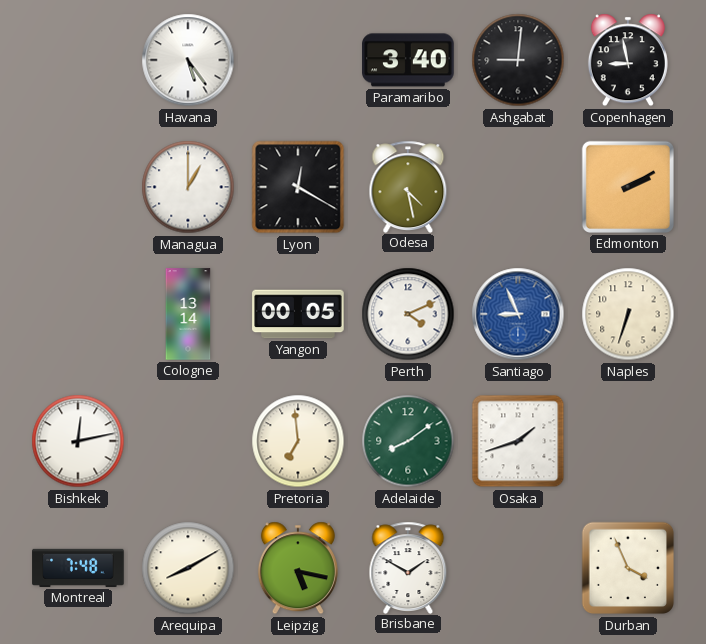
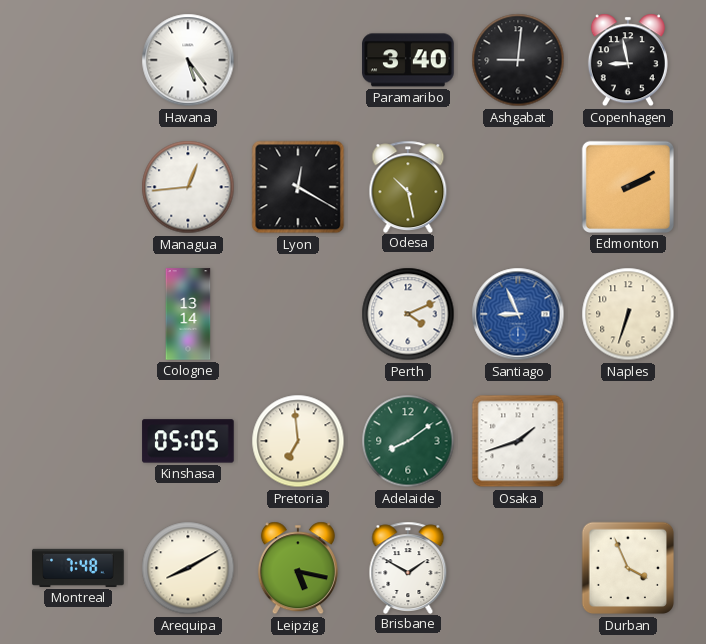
Managua: 1:00 -> 12:44 (188, 187)
Odesa: 4:28 -> 10:28 (408, 186)
Yangon: 00:05 -> none (298, 314)
Bishkek: 12:13 -> none (78, 441)
Kinshasa: none -> 05:05 (188, 441)
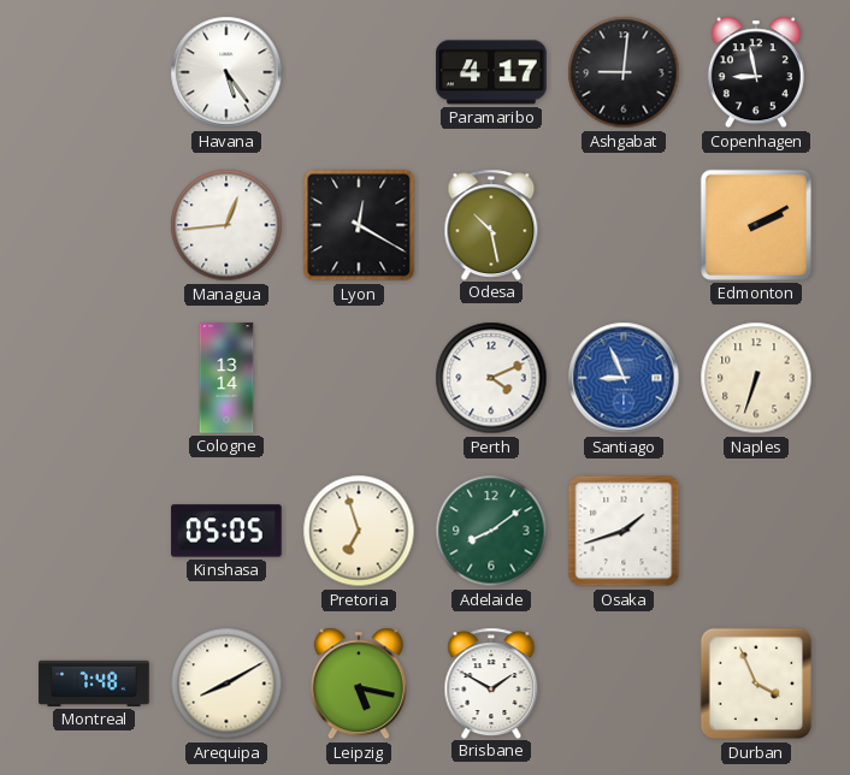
Paramaribo: 3:40 -> 4:17 (491, 72)
Pretoria: 6:59 -> 6:57 (359, 531)
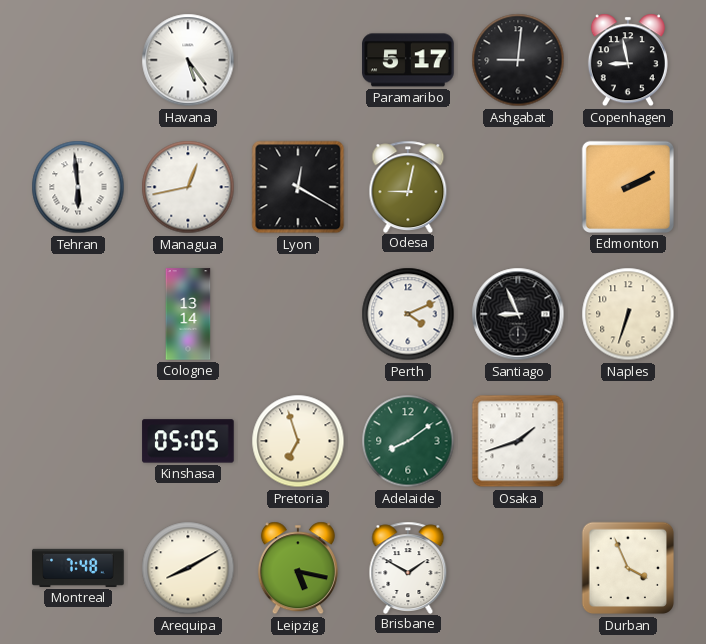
Paramaribo: 4:17 -> 5:17 (408, 60)
Tehran: none -> 5:59 (78, 187)
Managua: 12:44 -> 12:43 (188, 187)
Odesa: 10:28 -> 9:02 (408, 186)
Santiago dial: blue -> black (518, 314)
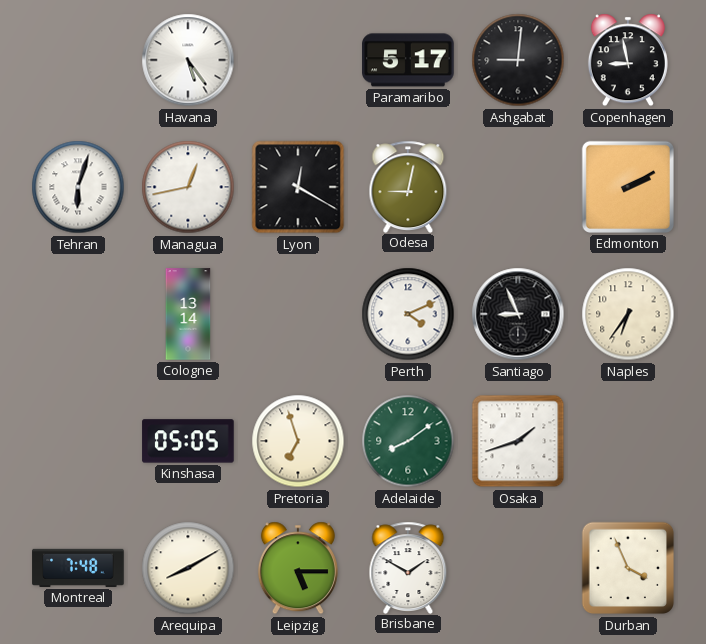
Tehran: 5:59 -> 6:03 (78, 187)
Naples: 6:33 -> 6:36 (628, 314)
Leipzig: 5:17 -> 5:15 (298, 568)
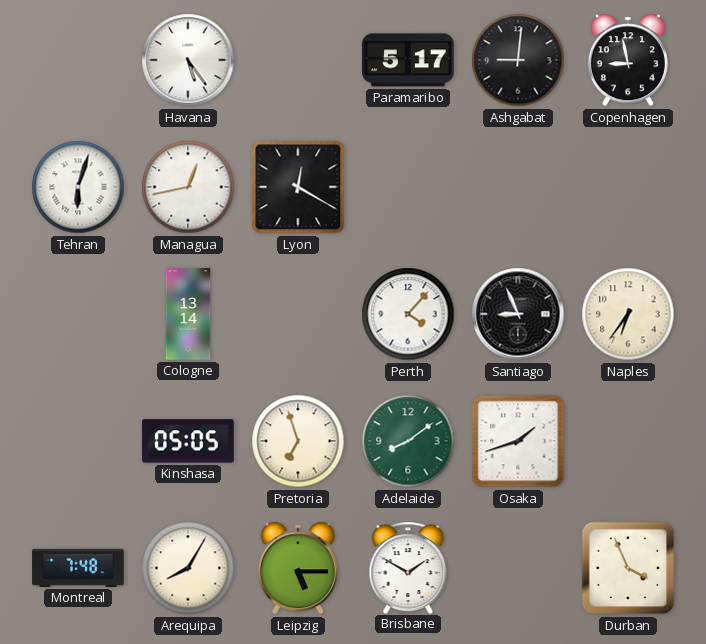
Odesa: 9:02 -> none (408, 186)
Edmonton: 2:10 -> none (628, 187)
Perth: 4:11 -> 4:07 (408, 314)
Arequipa: 8:10 -> 8:05 (188, 568)
